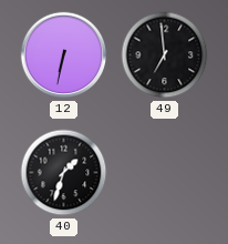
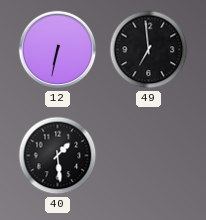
40: 1:33 -> 1:29 (58, 156)
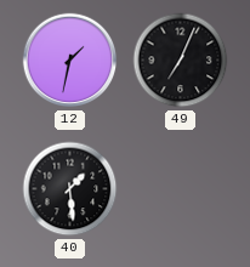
12: 6:32 -> 1:32 (70, 61)
49: 6:59 -> 7:04 (181, 61)
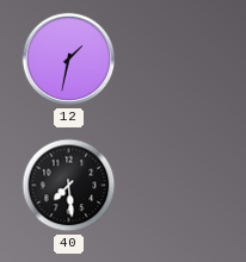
49: 7:04 -> none (181, 61)
40: 1:29 -> 7:29 (69, 186)
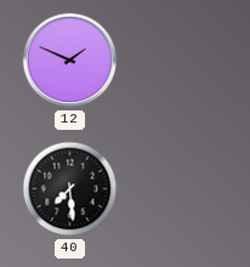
12: 1:32 -> 1:49 (70, 61)
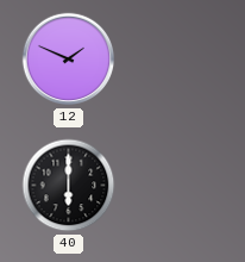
40: 7:29 -> 6:00 (69, 186)
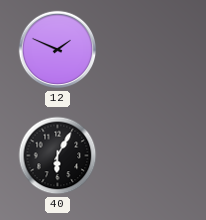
40: 6:00 -> 6:05 (58, 156)
